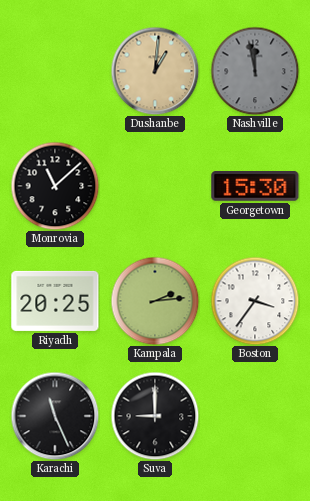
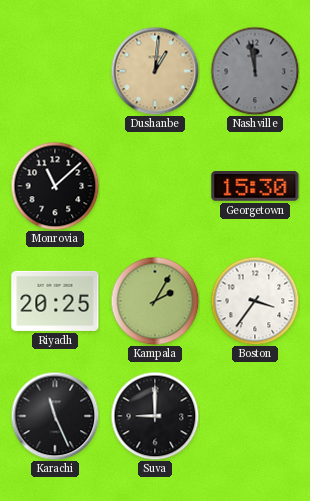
Kampala: 2:14 -> 2:05 (155, 301)
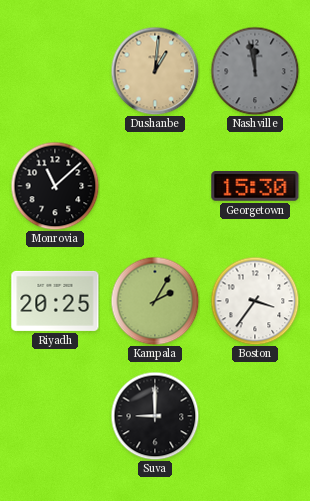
Karachi: 11:26 -> none (55, 416)
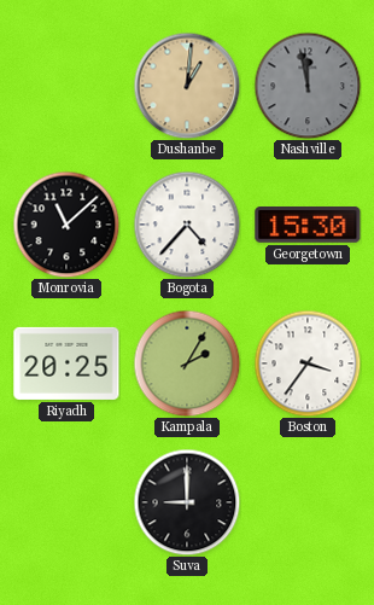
Bogota: none -> 4:37 (187, 225)
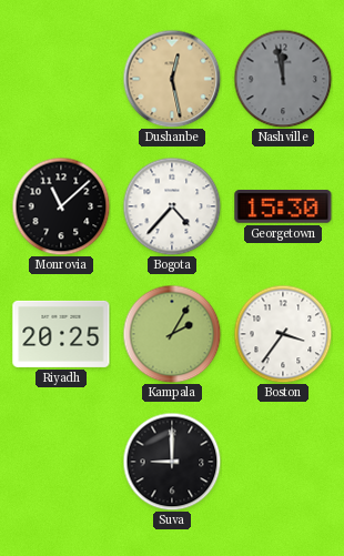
Dushanbe: 1:01 -> 12:28 (172, 79)
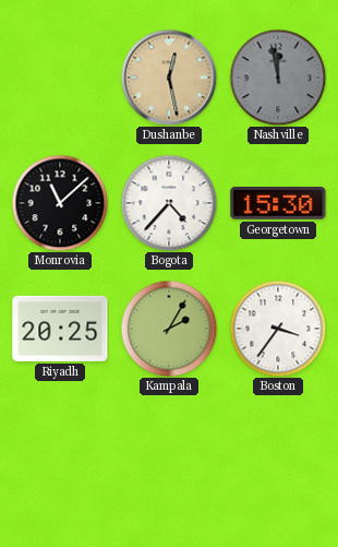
Suva: 9:00 -> none (172, 462)
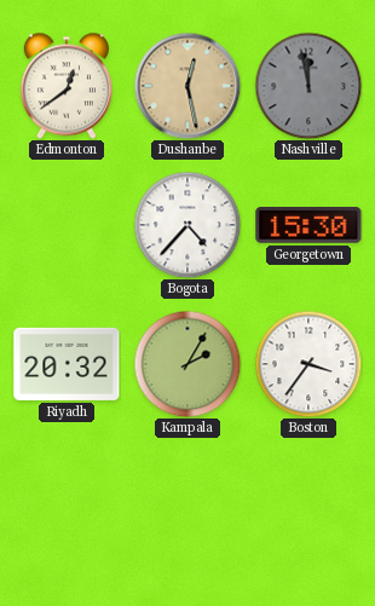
Edmonton: none -> 12:39 (67, 86)
Monrovia: 11:08 -> none (60, 203)
Riyadh: 20:25 -> 20:32 (67, 364)
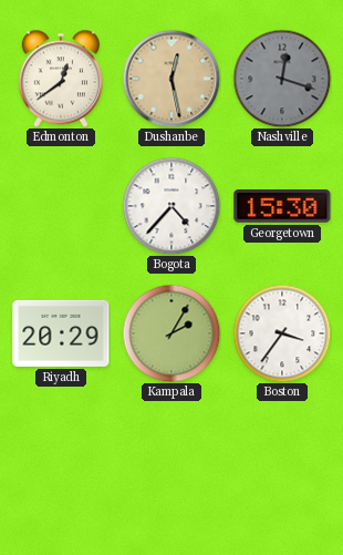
Nashville: 11:58 -> 12:18 (282, 79)
Riyadh: 20:32 -> 20:29 (61, 333)
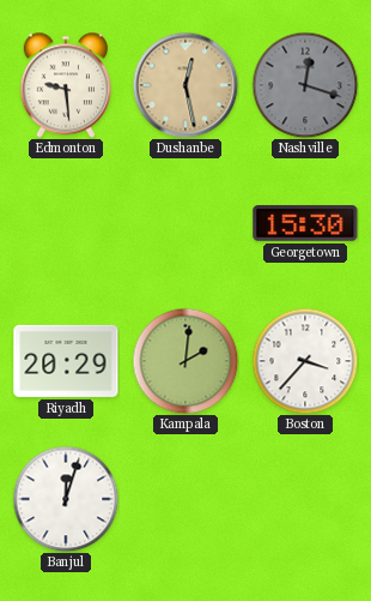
Edmonton: 12:39 -> 9:29 (66, 85)
Bogota: 4:37 -> none (171, 206)
Kampala: 2:05 -> 2:01 (185, 361)
Boston: 3:36 -> 3:37 (305, 361)
Banjul: none -> 12:03 (66, 499)
